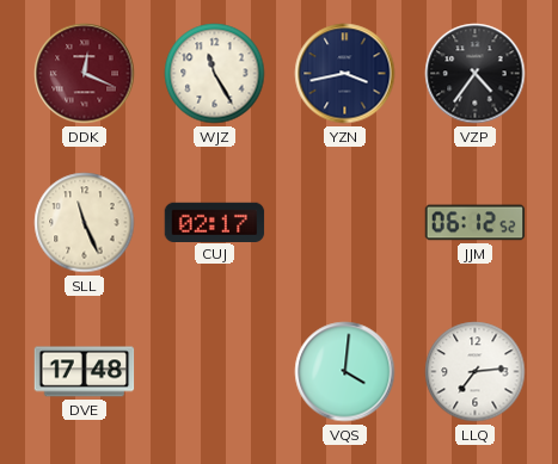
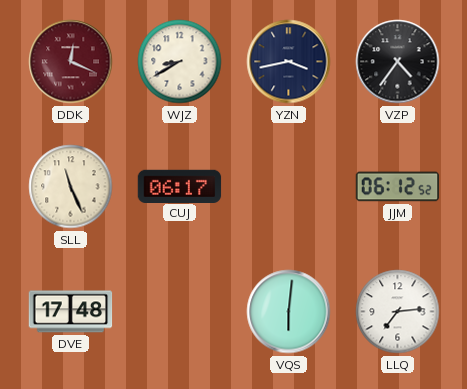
WJZ: 11:25 -> 8:40 (180, 62)
CUJ: 02:17 -> 06:17 (180, 186)
VQS: 4:01 -> 6:01 (289, 312)
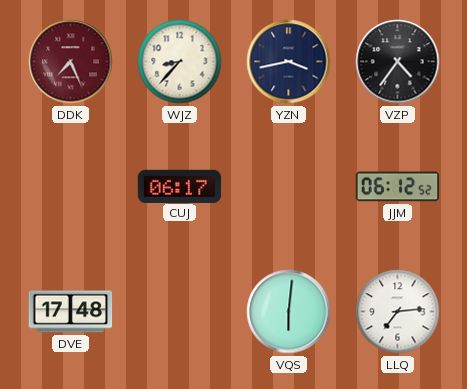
DDK: 12:19 -> 7:26 (71, 62)
WJZ: 8:40 -> 8:37 (180, 62)
SLL: 11:26 -> none (71, 187)
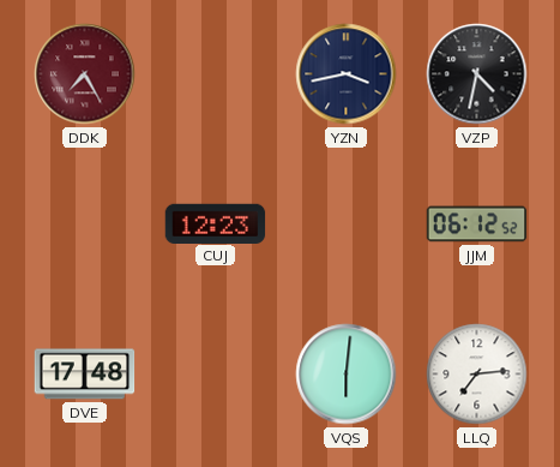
DDK: 7:26 -> 7:25 (85, 74)
WJZ: 8:37 -> none (180, 62)
VZP: 4:36 -> 4:32 (477, 74)
CUJ: 06:17 -> 12:23 (216, 223)
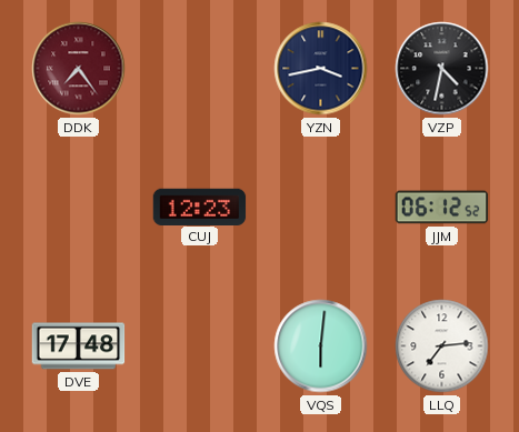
DDK: 7:25 -> 7:24 (79, 69)
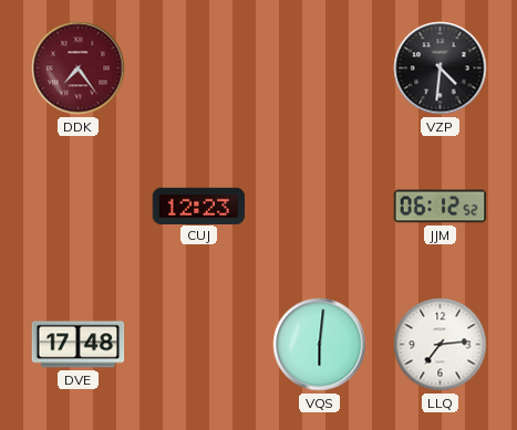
YZN: 3:43 -> none (321, 69)
VZP: 4:32 -> 4:31 (441, 69)
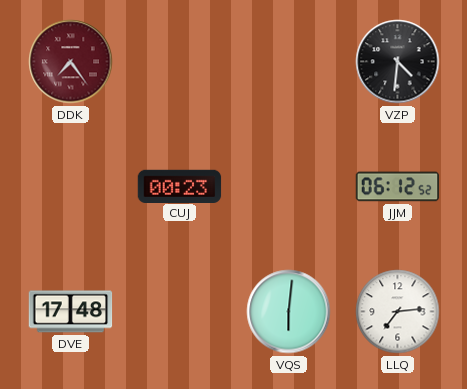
CUJ: 12:23 -> 00:23 (180, 186)
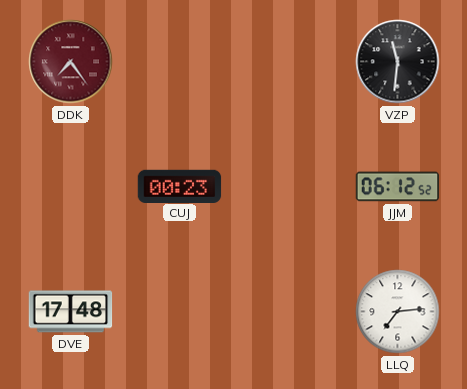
VZP: 4:31 -> 11:31 (398, 62)
VQS: 6:01 -> none (289, 312)
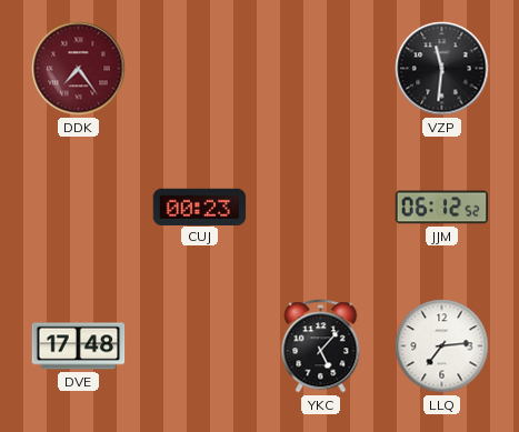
YKC: none -> 5:07 (321, 346)
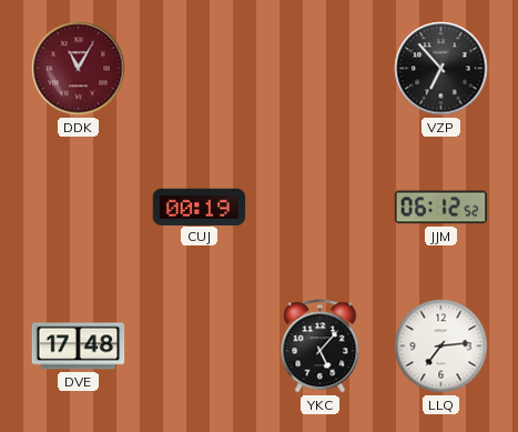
DDK: 7:24 -> 11:05 (79, 69)
VZP: 11:31 -> 6:53 (441, 69)
CUJ: 00:23 -> 00:19 (200, 207)
